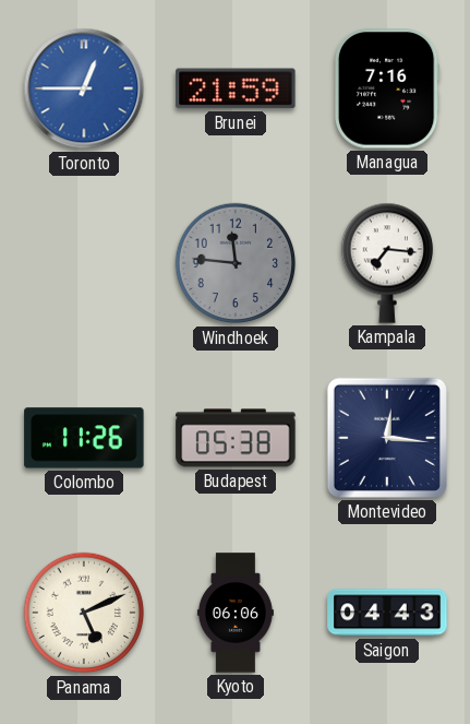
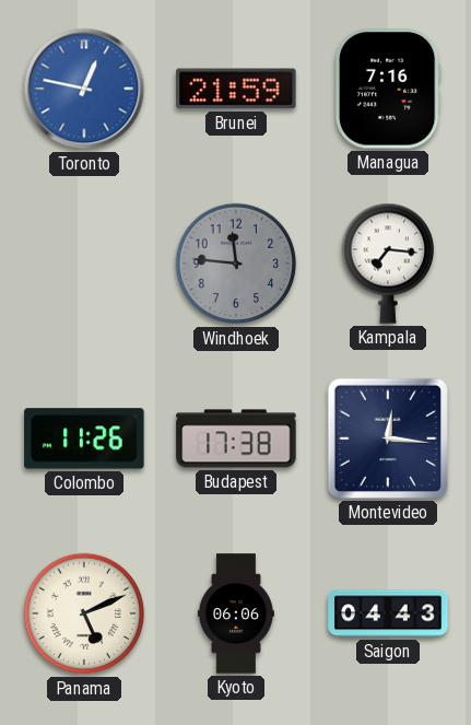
Toronto: 12:45 -> 12:47 (84, 89)
Budapest: 05:38 -> 17:38 (236, 438)
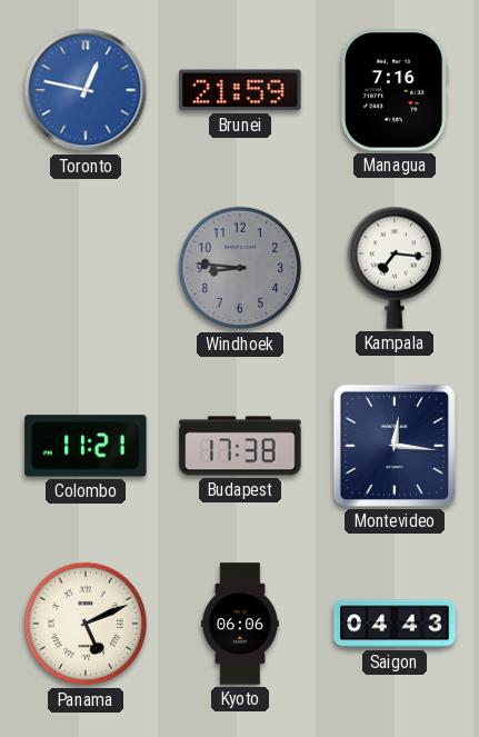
Windhoek: 11:46 -> 8:46 (240, 268)
Colombo: 11:26 -> 11:21 (86, 446)
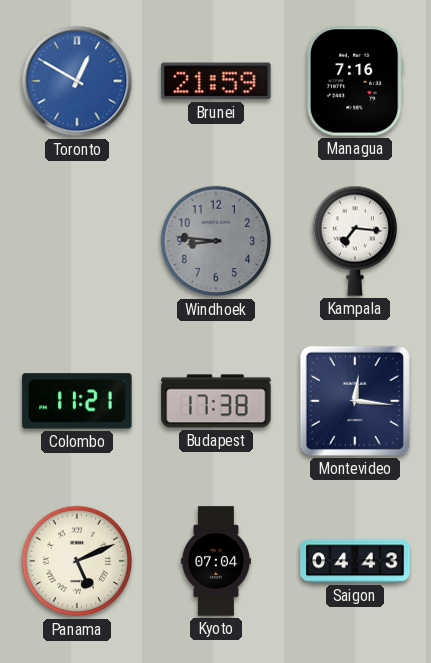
Toronto: 12:47 -> 12:50 (77, 81)
Kyoto: 06:06 -> 07:04 (216, 561)
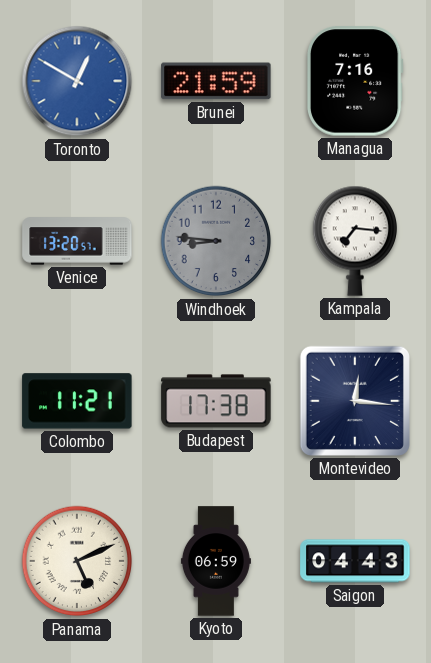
Venice: none -> 13:20 (77, 241)
Kyoto: 07:04 -> 06:59 (216, 561)
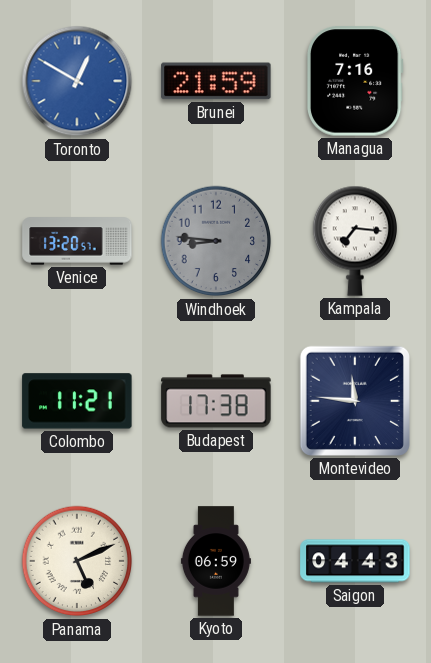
Montevideo: 12:16 -> 11:46 (355, 401)
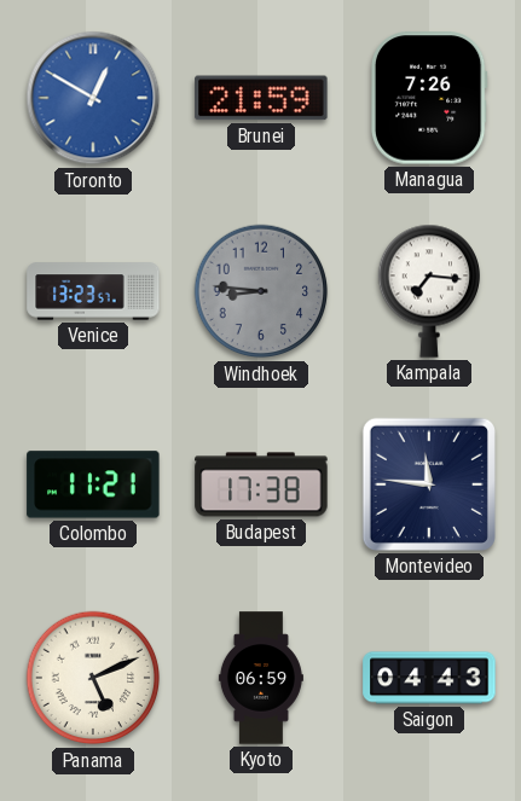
Managua: 7:16 -> 7:26 (429, 98)
Venice: 13:20 -> 13:23 (93, 291)
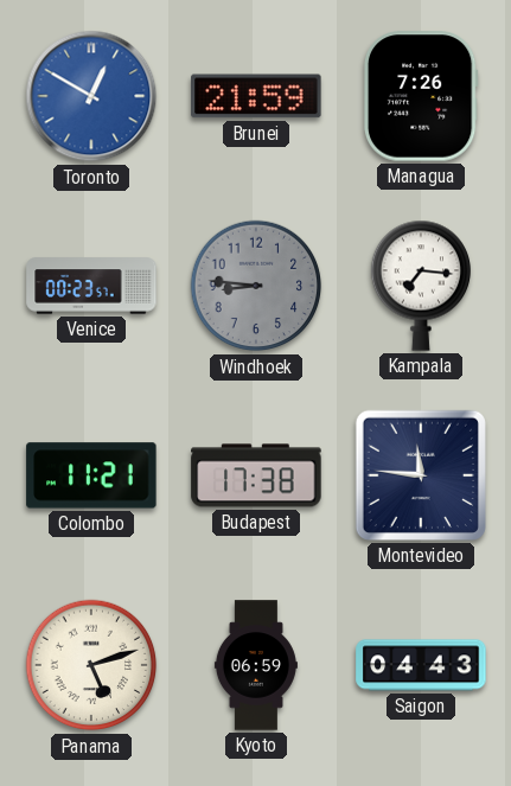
Venice: 13:23 -> 00:23 (91, 286)
Panama: 5:11 -> 5:12 (91, 665)
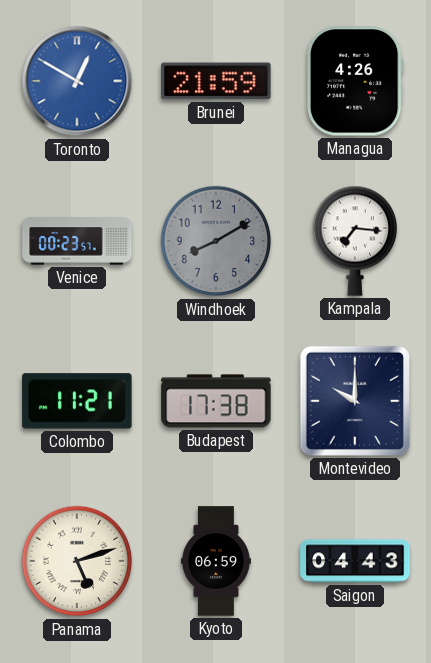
Managua: 7:26 -> 4:26 (355, 81)
Windhoek: 8:46 -> 8:10 (216, 241)
Montevideo: 11:46 -> 10:00 (355, 401)
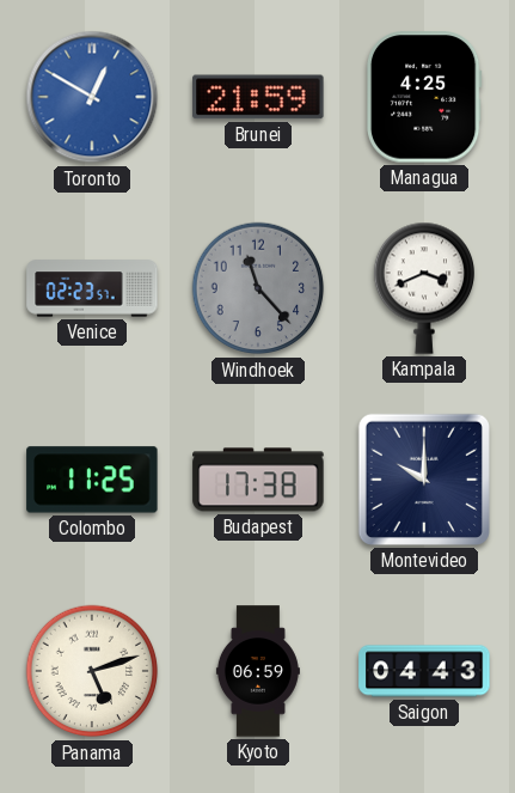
Managua: 4:26 -> 4:25 (424, 97)
Venice: 00:23 -> 02:23 (92, 288)
Windhoek: 8:10 -> 11:23 (258, 288)
Kampala: 7:16 -> 3:41 (423, 288)
Colombo: 11:21 -> 11:25 (92, 480)
